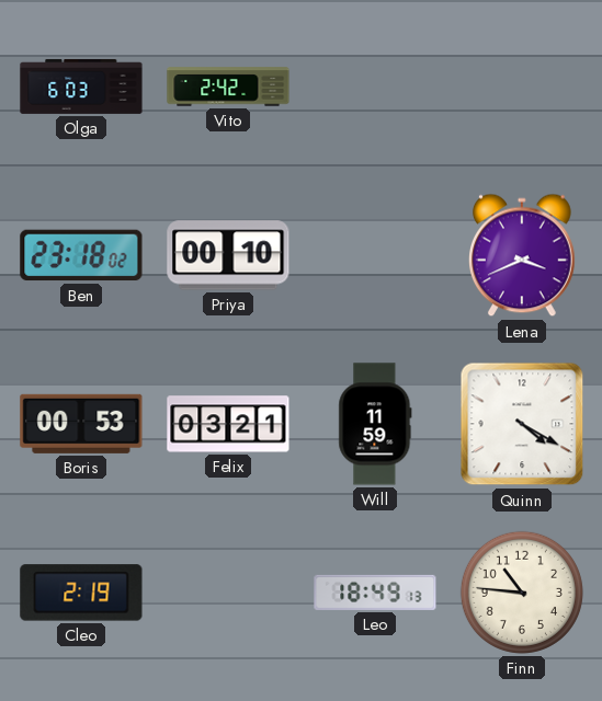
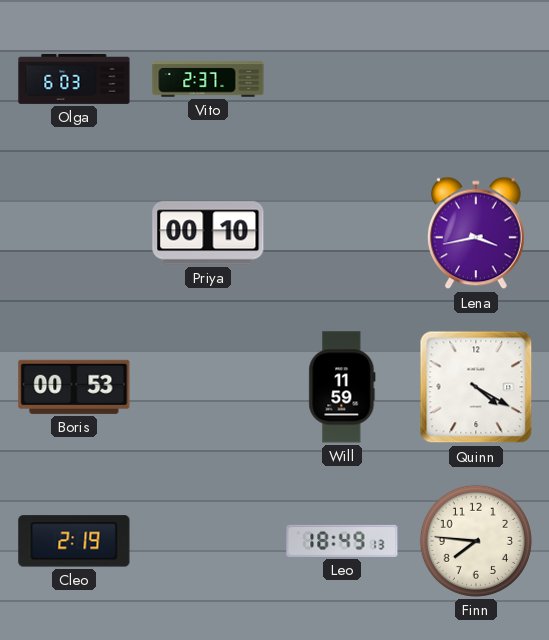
Vito: 2:42 -> 2:37 (208, 79)
Ben: 23:18 -> none (81, 255)
Lena: 3:41 -> 3:43 (477, 233)
Felix: 03:21 -> none (228, 424)
Finn: 10:46 -> 7:46 (476, 541)
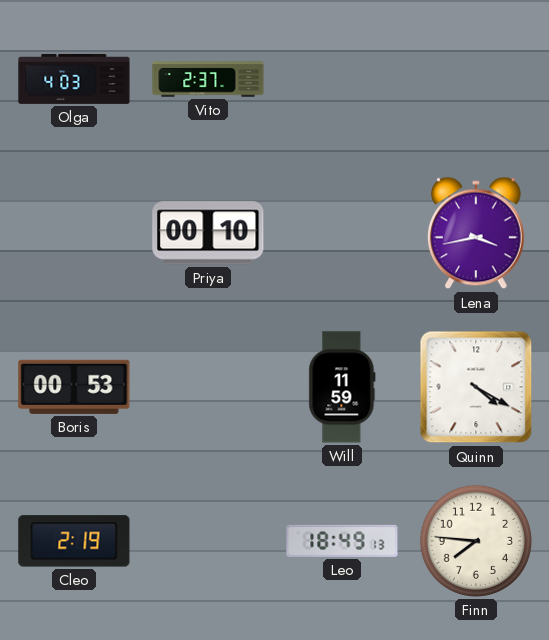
Olga: 6:03 -> 4:03 (74, 79)
